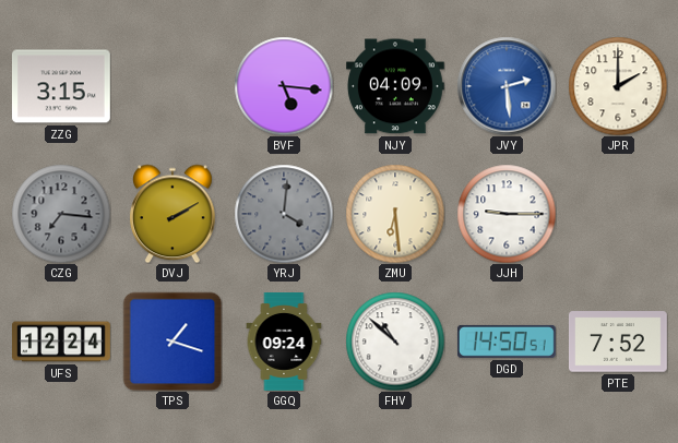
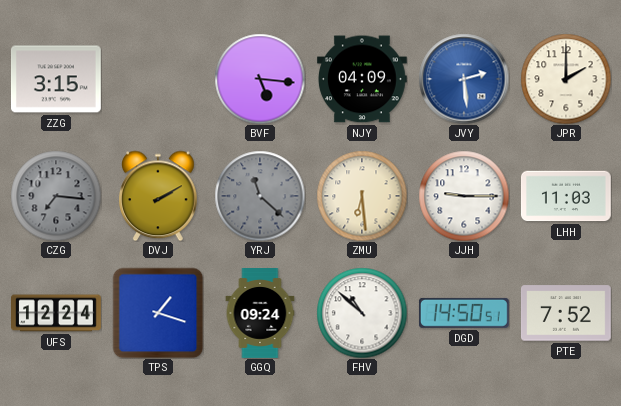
YRJ: 4:01 -> 11:22 (260, 196)
LHH: none -> 11:03 (566, 196)
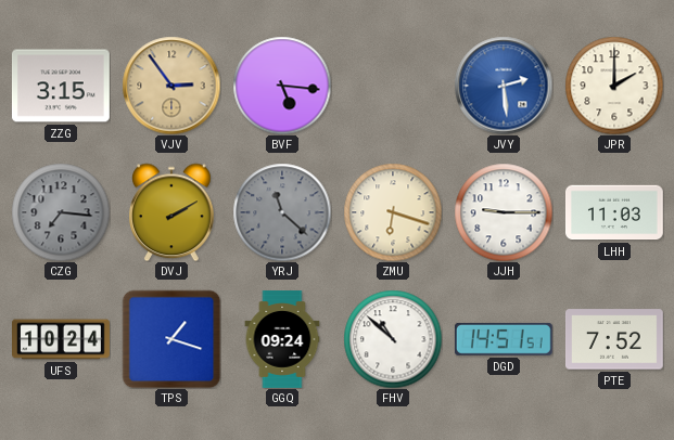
VJV: none -> 2:54 (171, 86)
NJY: 04:09 -> none (362, 79)
ZMU: 6:29 -> 6:18 (393, 212)
UFS: 12:24 -> 10:24 (62, 339)
DGD: 14:50 -> 14:51 (504, 339)
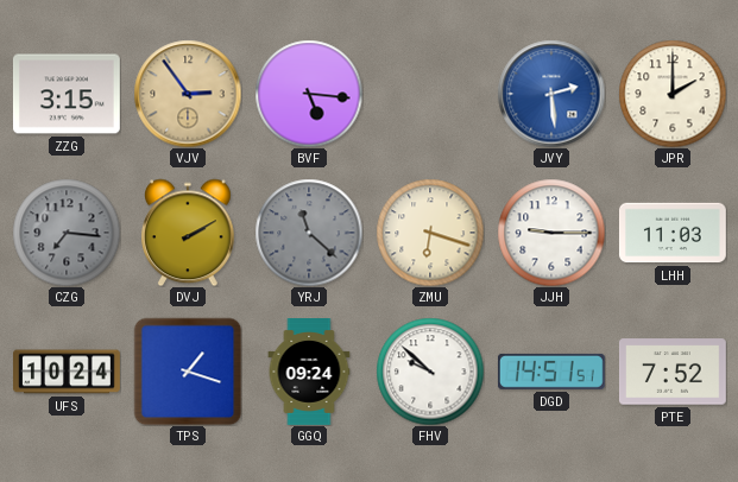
FHV: 10:52 -> 9:52 (430, 372)
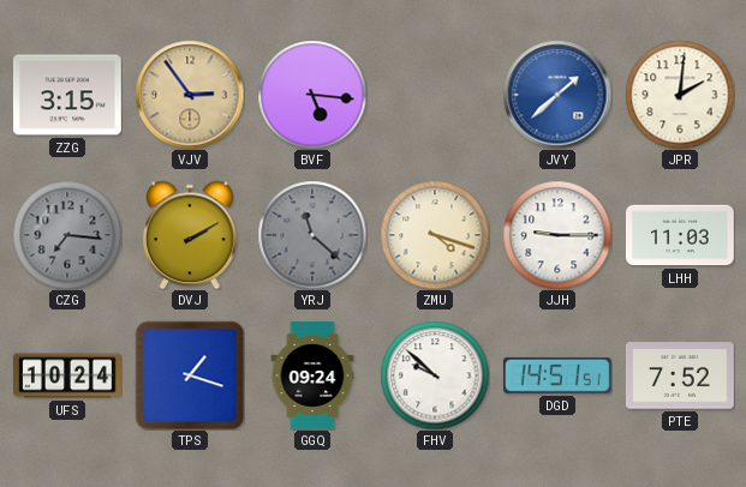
JVY: 2:29 -> 1:38 (557, 95)
JPR: 2:00 -> 2:01 (680, 95)
ZMU: 6:18 -> 4:18 (435, 235)
